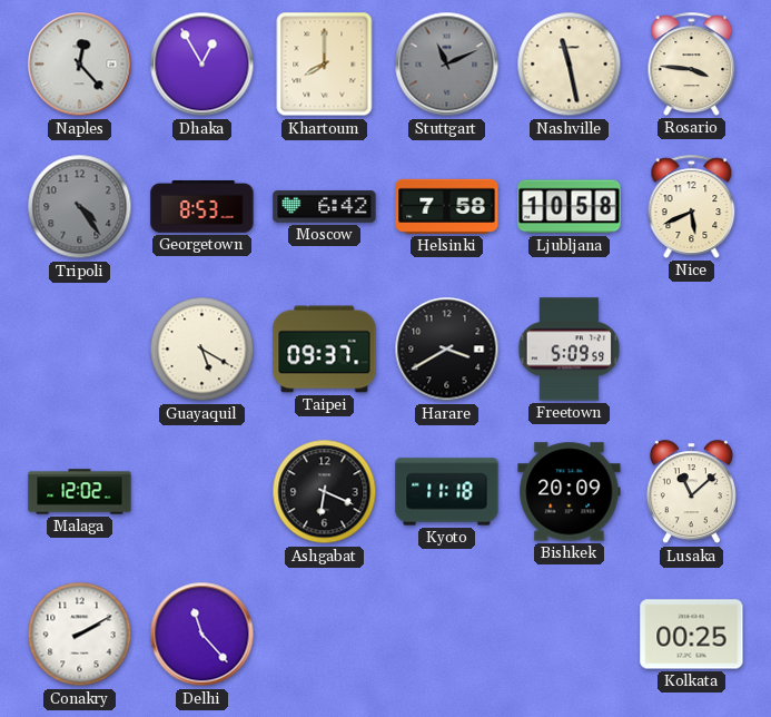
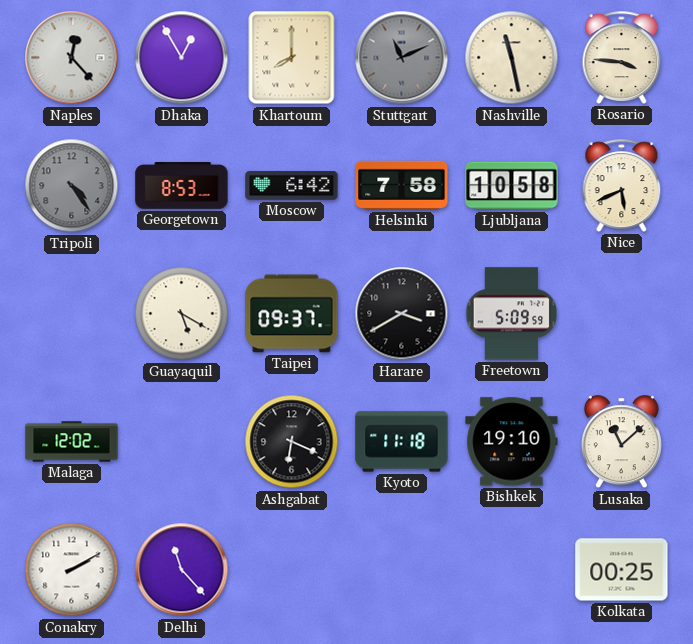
Bishkek: 20:09 -> 19:10 (512, 442)
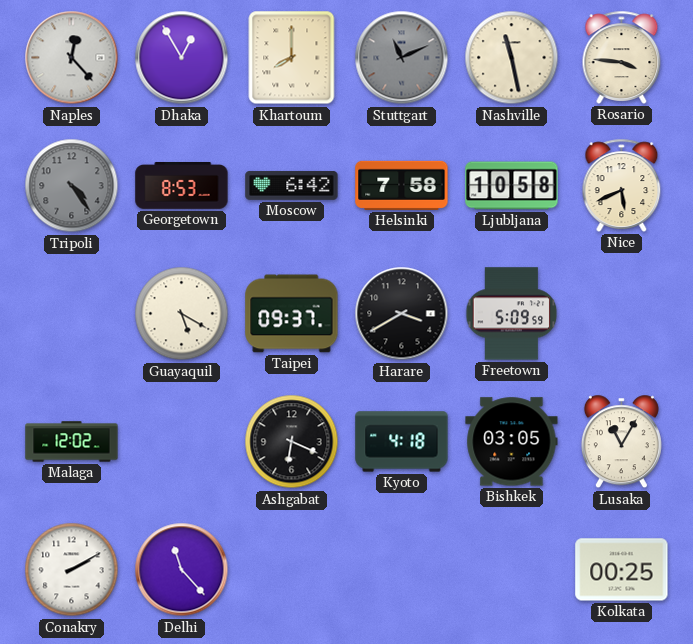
Kyoto: 11:18 -> 4:18 (402, 442)
Bishkek: 19:10 -> 03:05 (512, 442)
Lusaka: 11:08 -> 11:05 (621, 442)
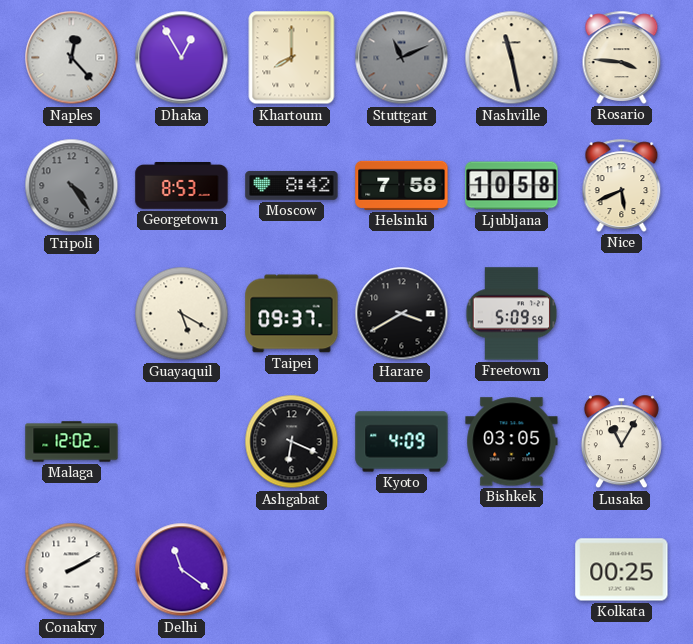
Moscow: 6:42 -> 8:42 (292, 186)
Kyoto: 4:18 -> 4:09 (402, 442)
Delhi: 11:23 -> 11:21 (182, 570)
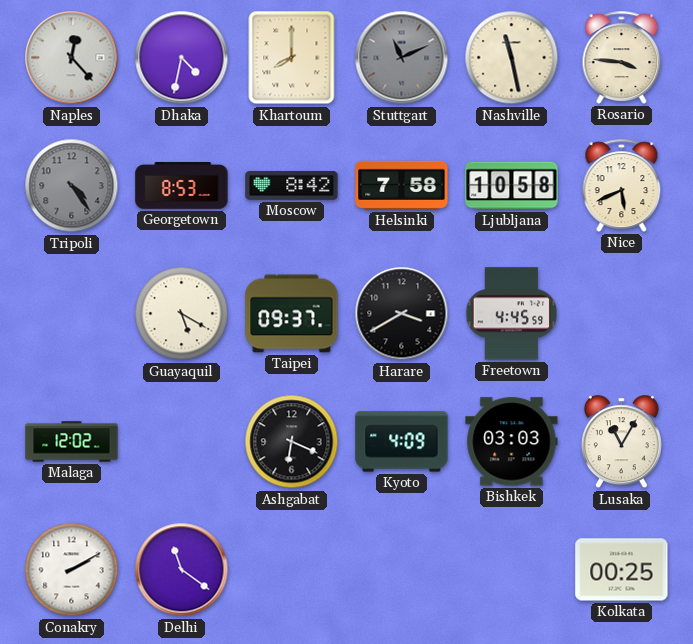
Dhaka: 12:55 -> 4:32 (182, 58)
Freetown: 5:09 -> 4:45 (512, 314)
Bishkek: 03:05 -> 03:03 (512, 442)
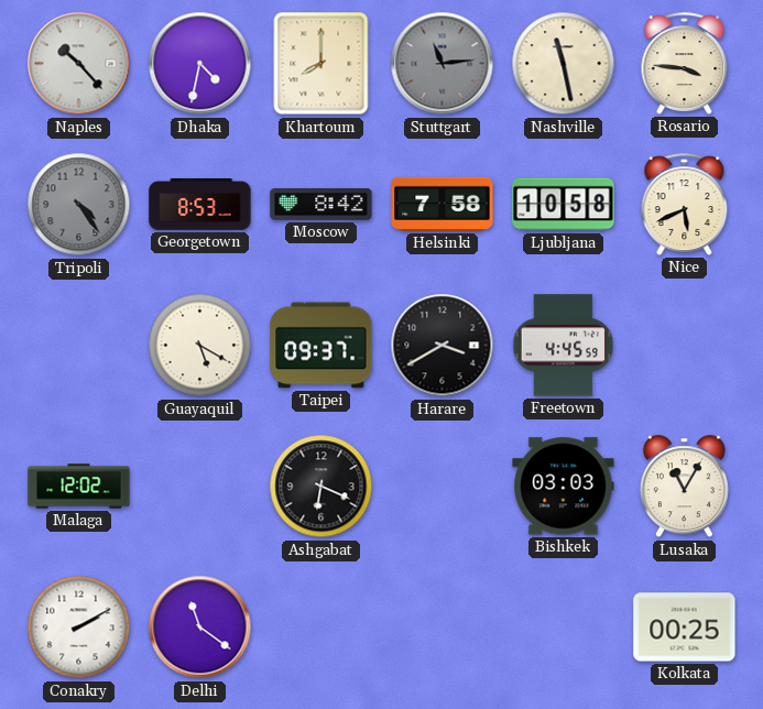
Naples: 12:23 -> 10:23 (79, 64)
Stuttgart: 11:11 -> 11:14 (443, 64)
Kyoto: 4:09 -> none (402, 442)
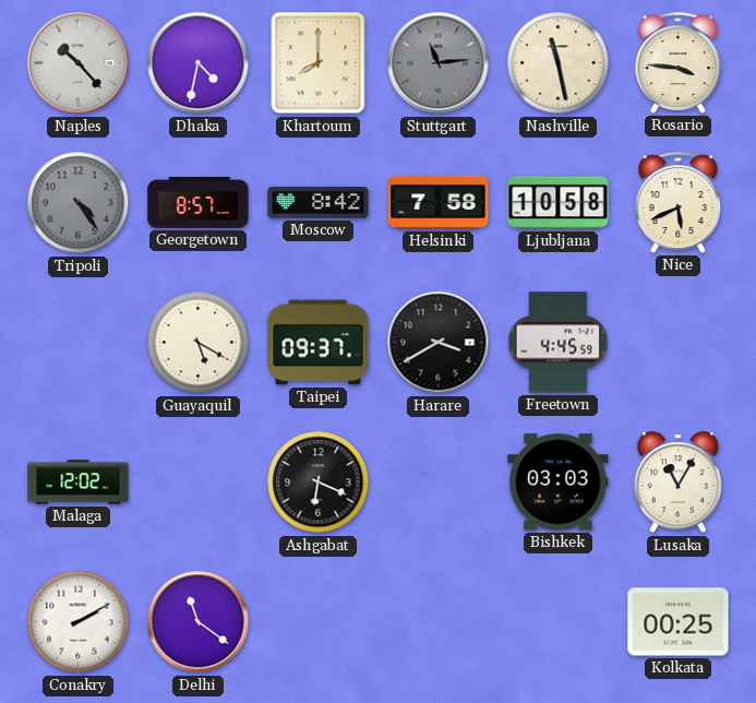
Georgetown: 8:53 -> 8:57 (199, 203)
